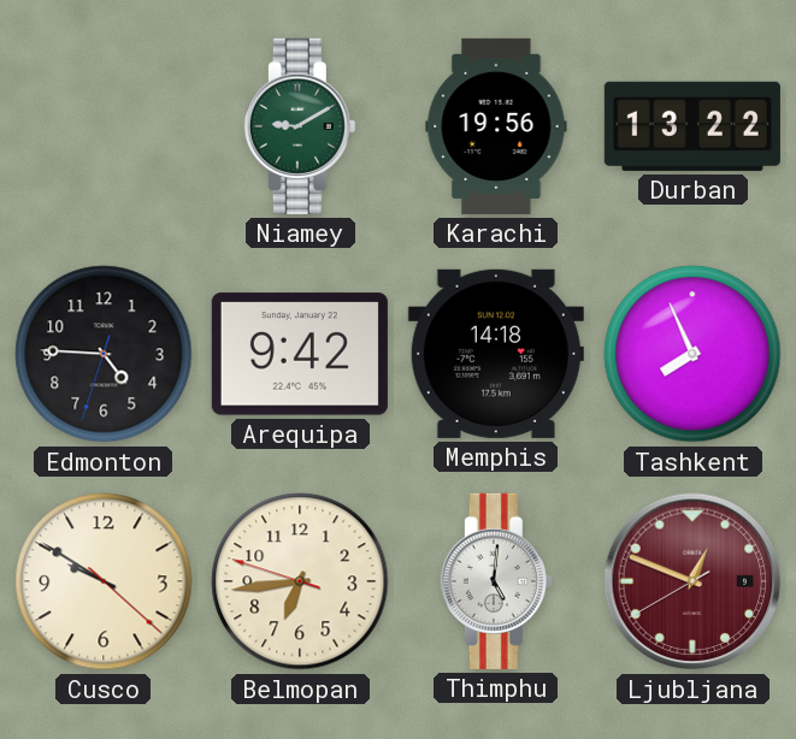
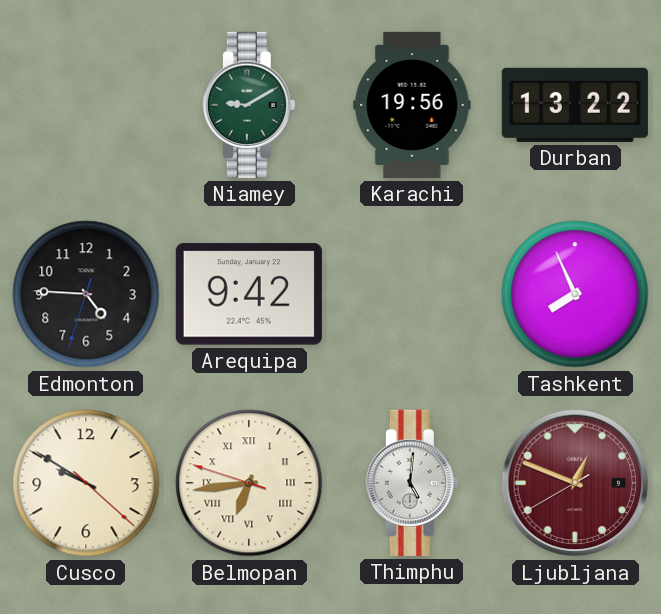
Memphis: 14:18 -> none (496, 354)
Belmopan numerals: Arabic -> Roman (249, 483)
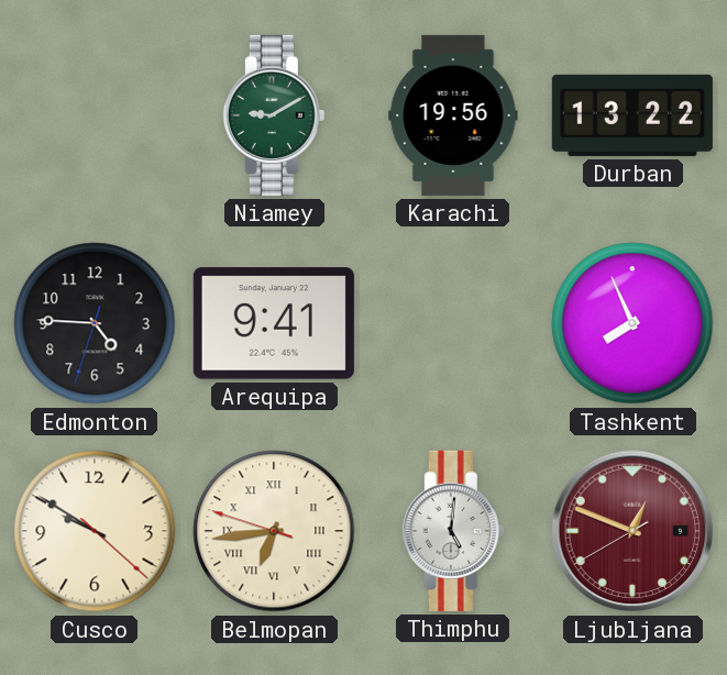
Arequipa: 9:42 -> 9:41 (274, 323)
